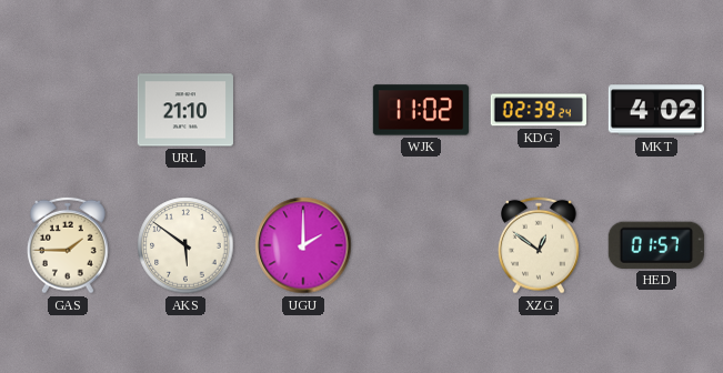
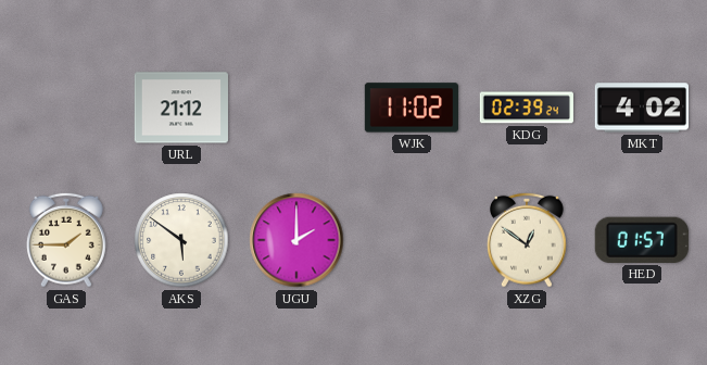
URL: 21:10 -> 21:12 (181, 108)
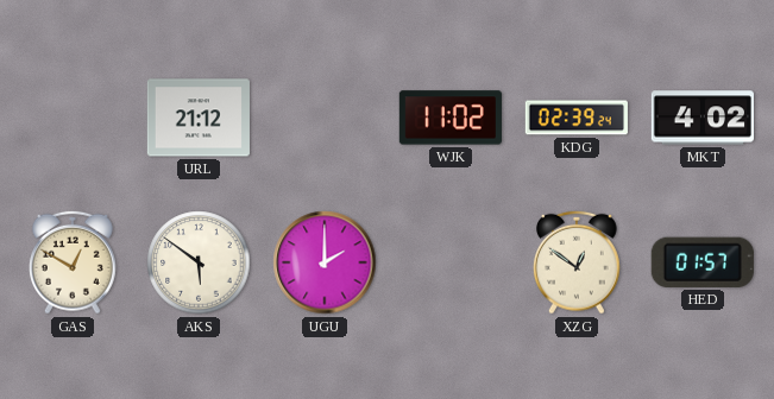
GAS: 1:45 -> 12:50 (73, 262)
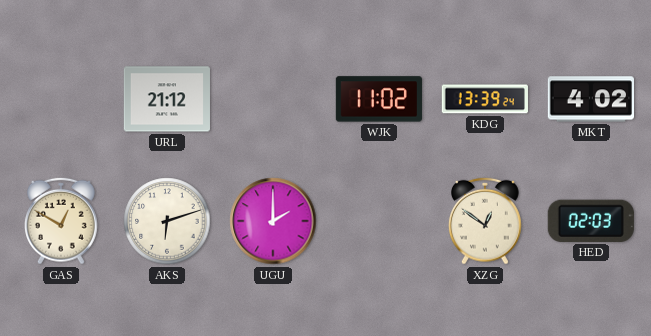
KDG: 02:39 -> 13:39 (485, 99)
AKS: 5:51 -> 6:12 (167, 221)
HED: 01:57 -> 02:03 (591, 221)
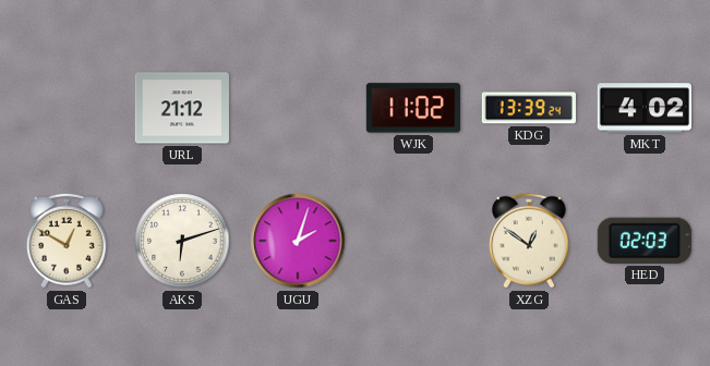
UGU: 2:00 -> 2:03 (298, 241)
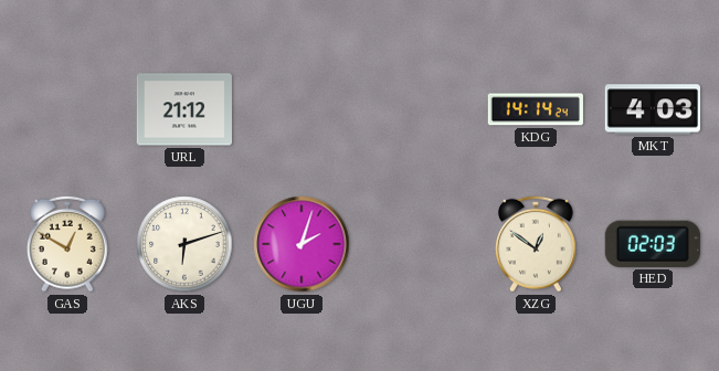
WJK: 11:02 -> none (413, 108)
KDG: 13:39 -> 14:14 (536, 109)
MKT: 4:02 -> 4:03 (652, 109)
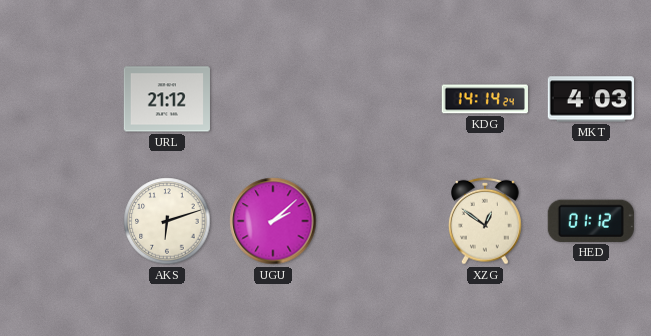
GAS: 12:50 -> none (67, 244)
UGU: 2:03 -> 2:08 (273, 221)
HED: 02:03 -> 01:12 (591, 221)
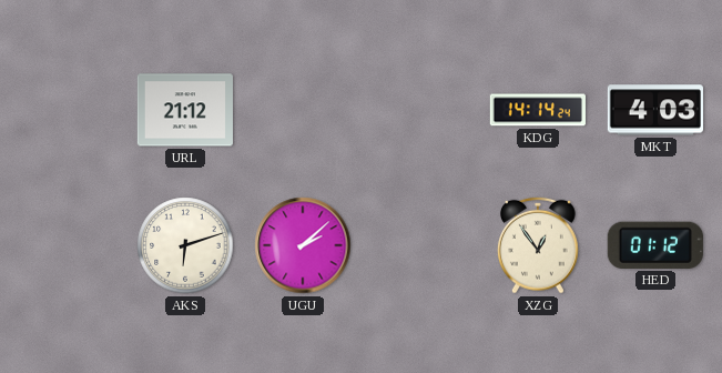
XZG: 12:51 -> 12:54 (538, 245)
